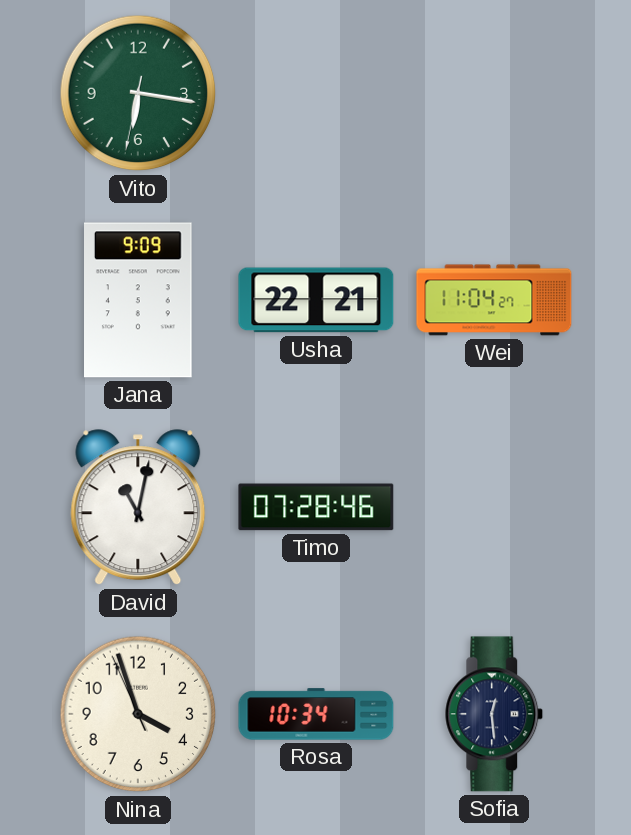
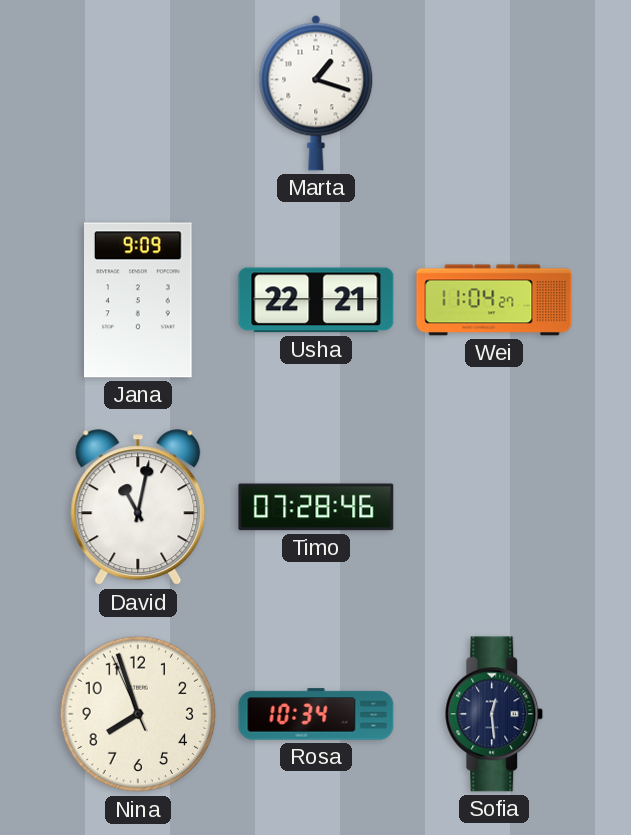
Vito: 6:16 -> none (138, 93)
Marta: none -> 1:18 (316, 93)
Nina: 3:56 -> 7:56 (138, 714)
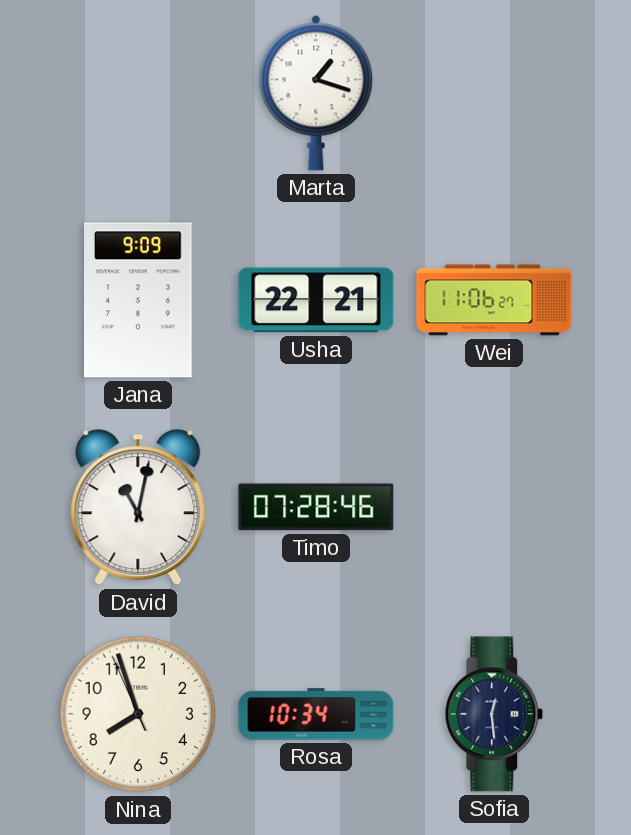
Wei: 11:04 -> 11:06 (494, 300)
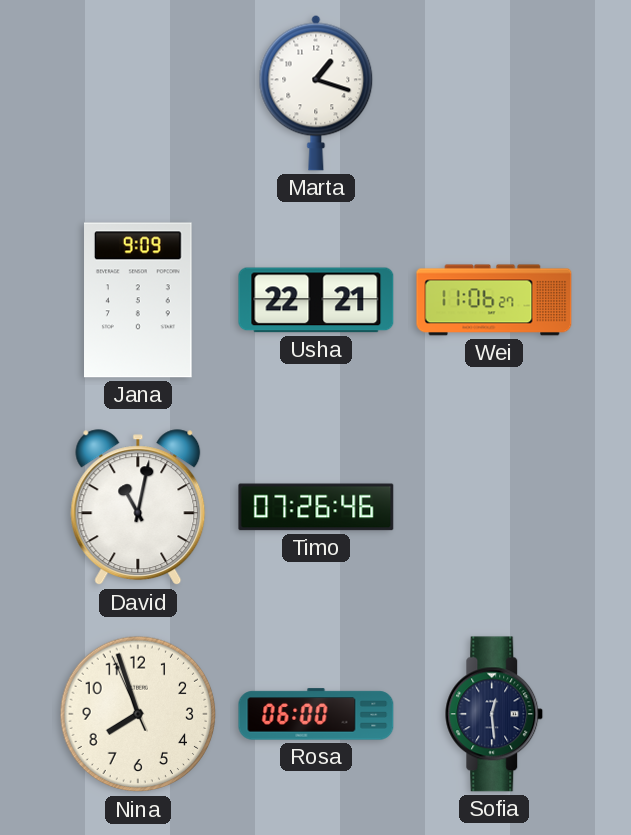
Timo: 07:28 -> 07:26 (316, 507)
Rosa: 10:34 -> 06:00 (316, 714)
